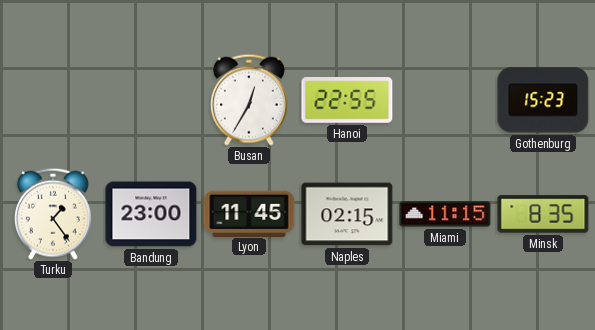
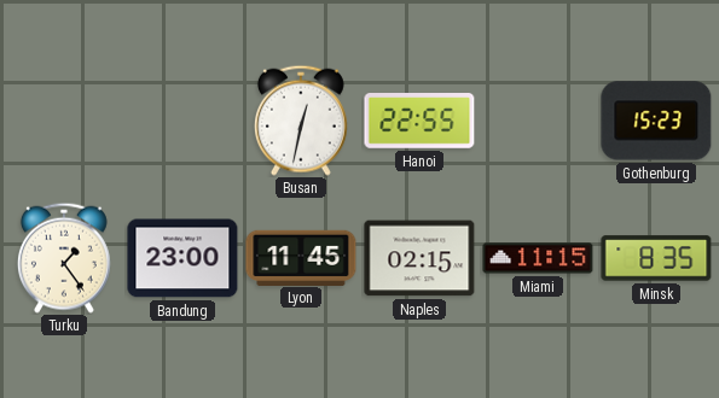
Busan: 12:35 -> 12:32 (301, 121)
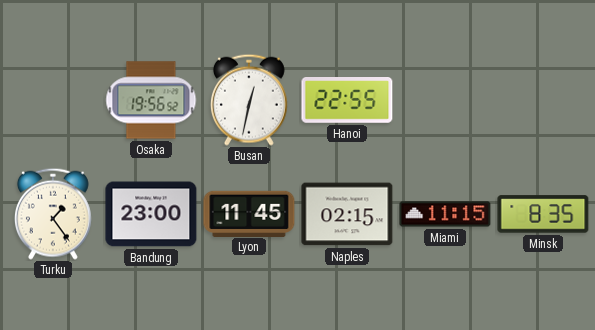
Osaka: none -> 19:56 (151, 100)
Gothenburg: 15:23 -> none (656, 121)
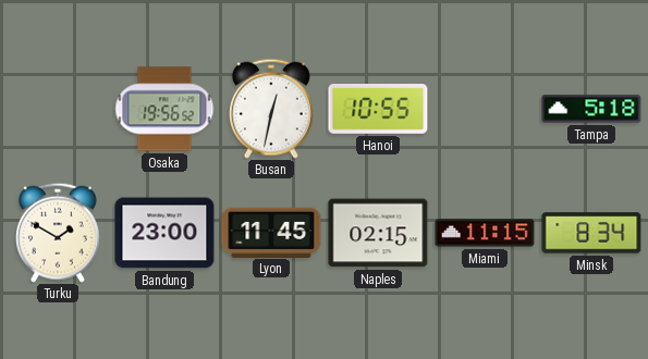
Hanoi: 22:55 -> 10:55 (378, 110)
Tampa: none -> 5:18 (591, 109)
Turku: 1:24 -> 1:50 (58, 233)
Minsk: 8:35 -> 8:34 (591, 233)
